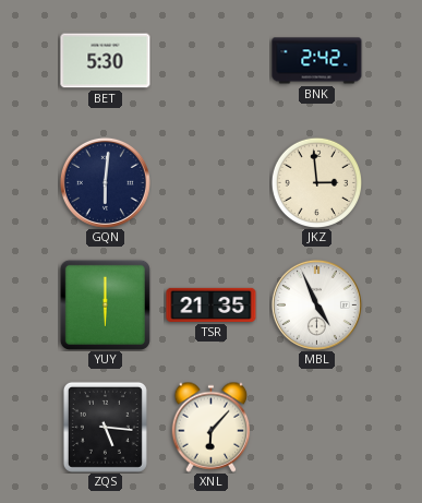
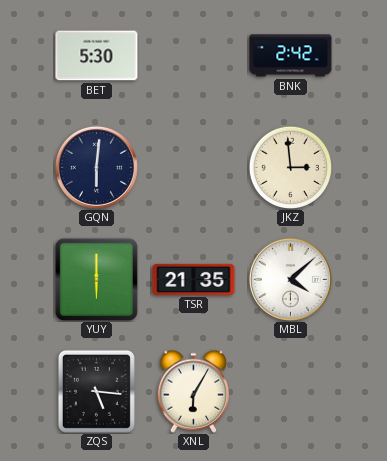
MBL: 4:56 -> 4:08 (290, 279)
XNL: 6:07 -> 6:05 (194, 391)
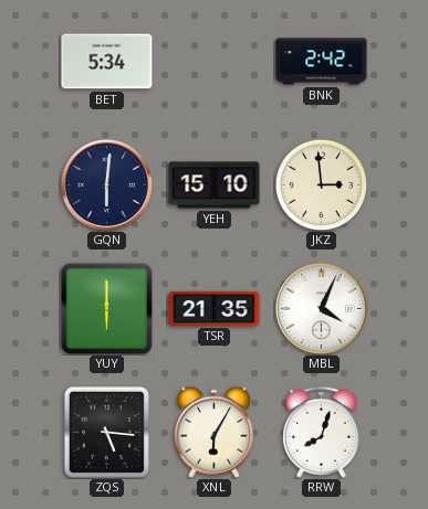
BET: 5:30 -> 5:34 (107, 62)
YEH: none -> 15:10 (215, 185)
MBL: 4:08 -> 4:04 (321, 308)
RRW: none -> 8:03 (322, 433)
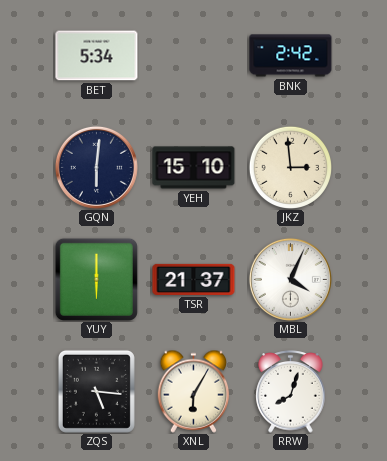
TSR: 21:35 -> 21:37 (194, 279)
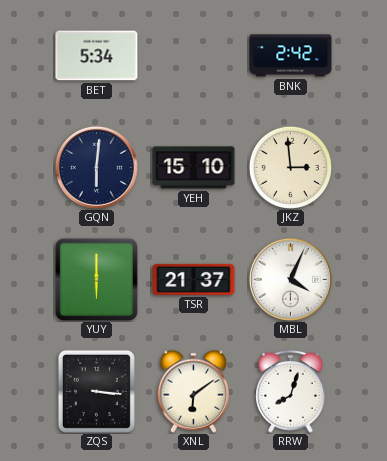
ZQS: 5:16 -> 3:16 (96, 391)
XNL: 6:05 -> 6:09 (194, 391)
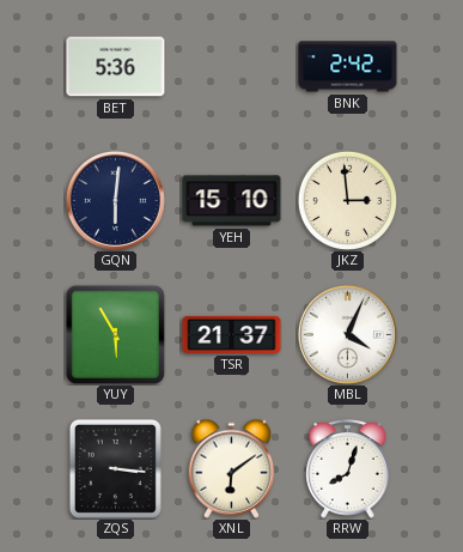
BET: 5:34 -> 5:36 (116, 67)
YUY: 6:00 -> 5:55 (115, 334)
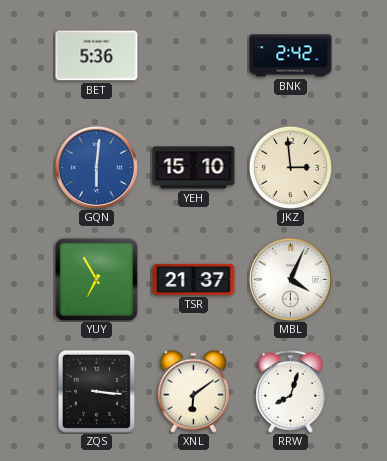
GQN dial: navy -> blue (96, 167)
YUY: 5:55 -> 6:55 (96, 279)
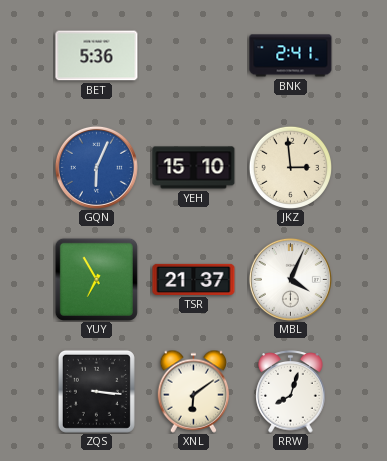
BNK: 2:42 -> 2:41 (291, 56)
GQN: 6:01 -> 6:04 (96, 167)
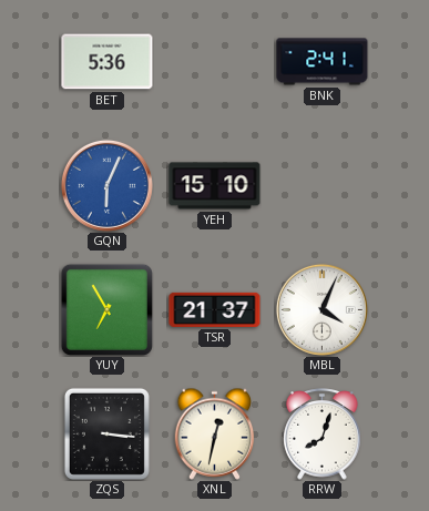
JKZ: 2:59 -> none (290, 167)
XNL: 6:09 -> 12:32 (215, 433)
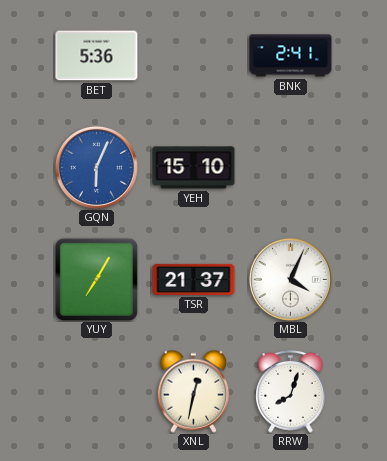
YUY: 6:55 -> 7:05 (96, 279)
ZQS: 3:16 -> none (106, 433)
